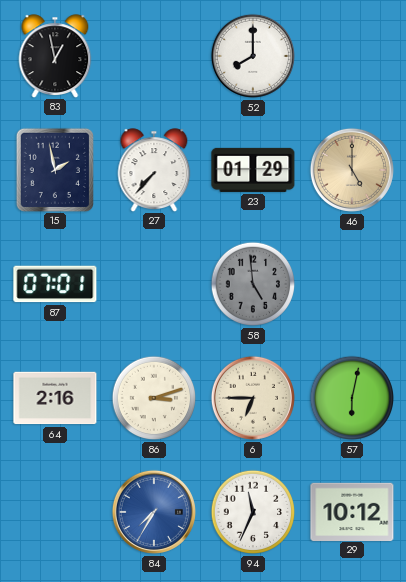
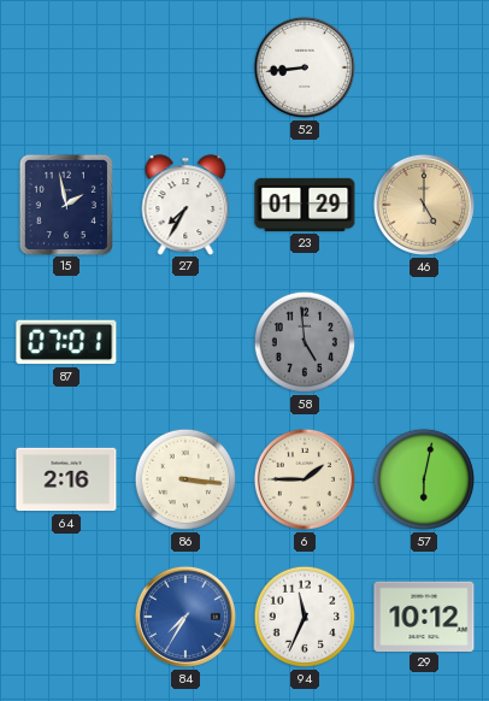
83: 12:58 -> none (55, 56)
52: 8:00 -> 8:44 (305, 67)
27: 7:37 -> 7:35 (185, 205)
86: 3:12 -> 3:16 (185, 479)
6: 6:45 -> 1:45 (305, 479)
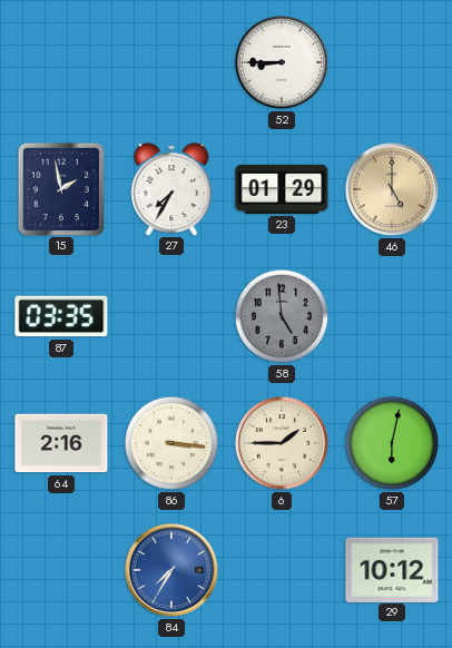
52: 8:44 -> 8:45 (282, 62)
87: 07:01 -> 03:35 (61, 316)
94: 11:34 -> none (305, 617)
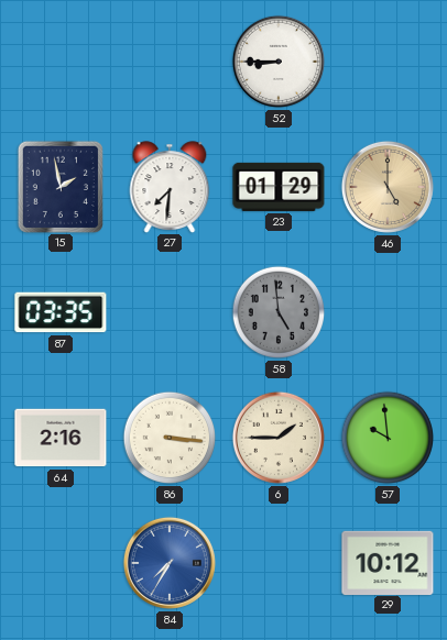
27: 7:35 -> 7:31 (170, 187)
57: 6:02 -> 9:59 (388, 438)
